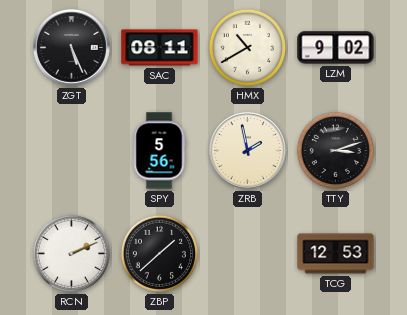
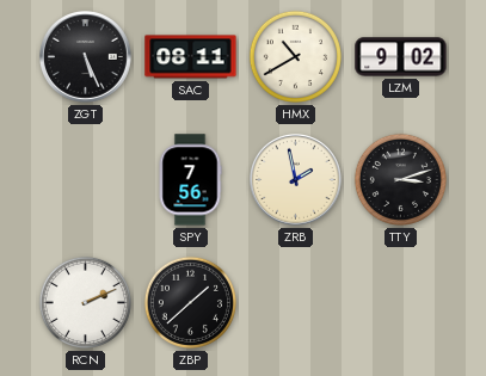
SPY: 5:56 -> 7:56 (190, 180)
TCG: 12:53 -> none (336, 254)
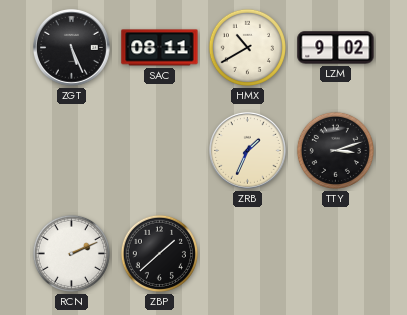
SPY: 7:56 -> none (190, 180)
ZRB: 1:58 -> 1:34 (248, 151)
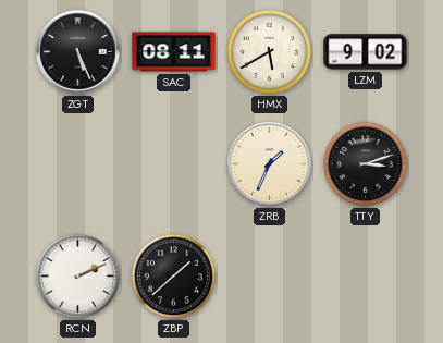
HMX: 10:40 -> 5:40 (269, 51)
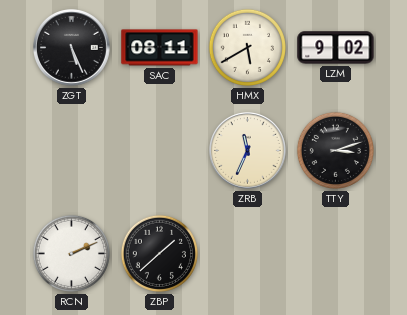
ZRB: 1:34 -> 11:34 (248, 151)
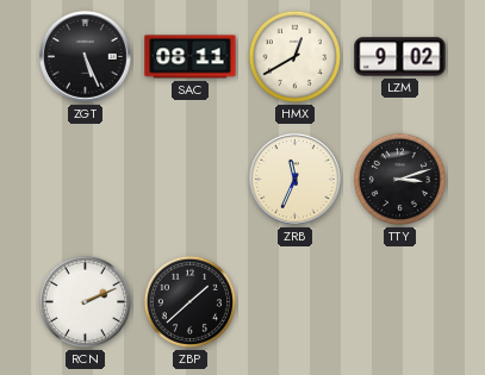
HMX: 5:40 -> 12:40 (294, 56)
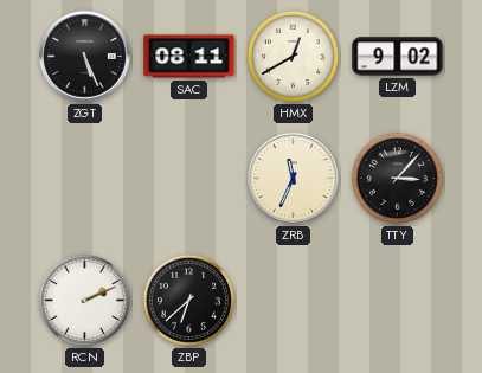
TTY: 3:12 -> 3:07 (397, 178)
ZBP: 1:38 -> 6:38 (188, 300)
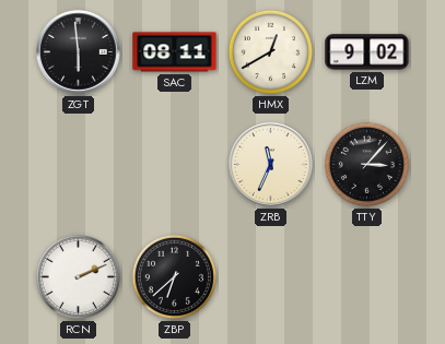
ZGT: 5:26 -> 5:59 (79, 52)
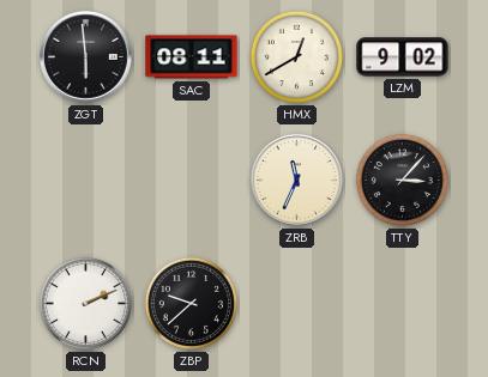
ZBP: 6:38 -> 9:38 (191, 303)
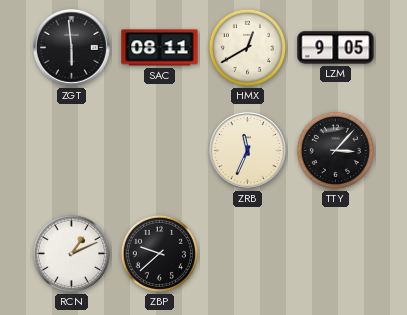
LZM: 9:02 -> 9:05 (336, 48)
RCN: 2:11 -> 1:11 (71, 253)
